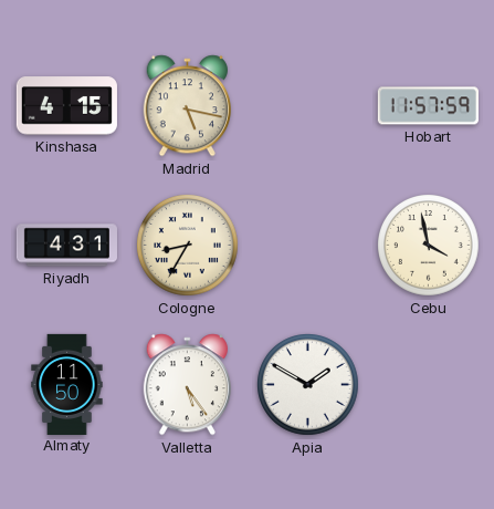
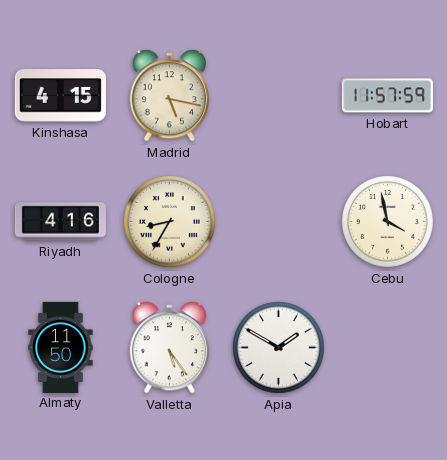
Riyadh: 4:31 -> 4:16 (60, 222)
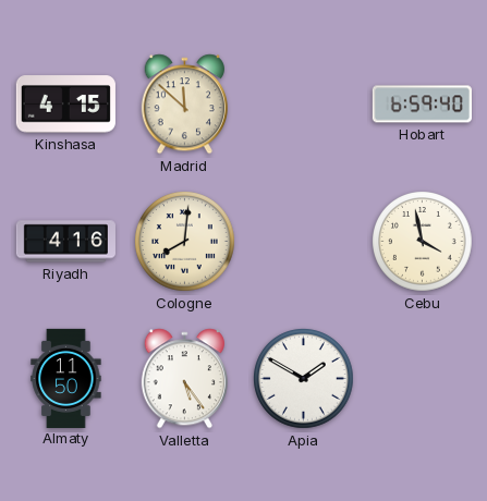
Madrid: 5:17 -> 11:52 (184, 105)
Hobart: 11:57 -> 6:59 (422, 105)
Cologne: 8:35 -> 8:01 (185, 242)
